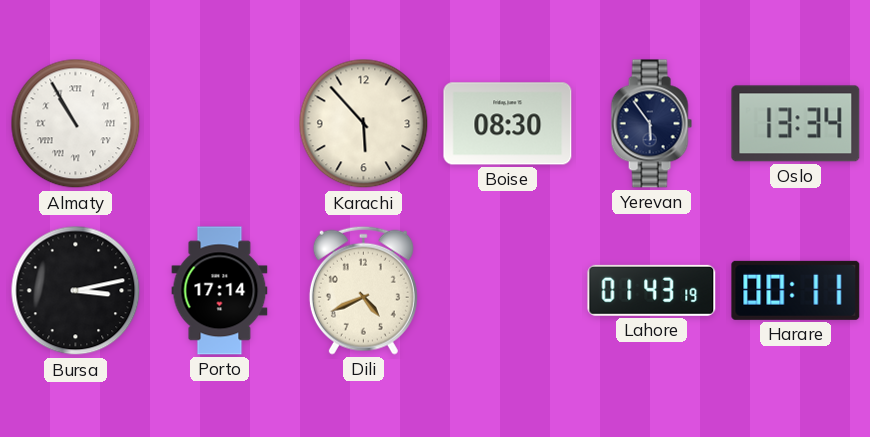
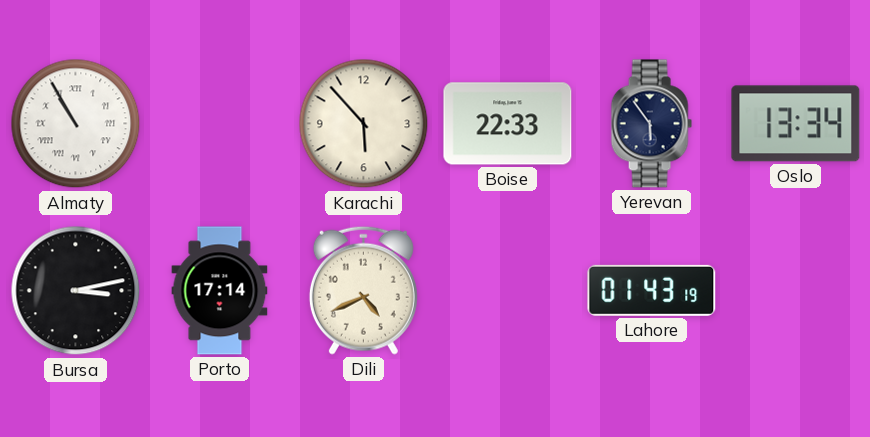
Boise: 08:30 -> 22:33 (508, 124)
Harare: 00:11 -> none (796, 290)
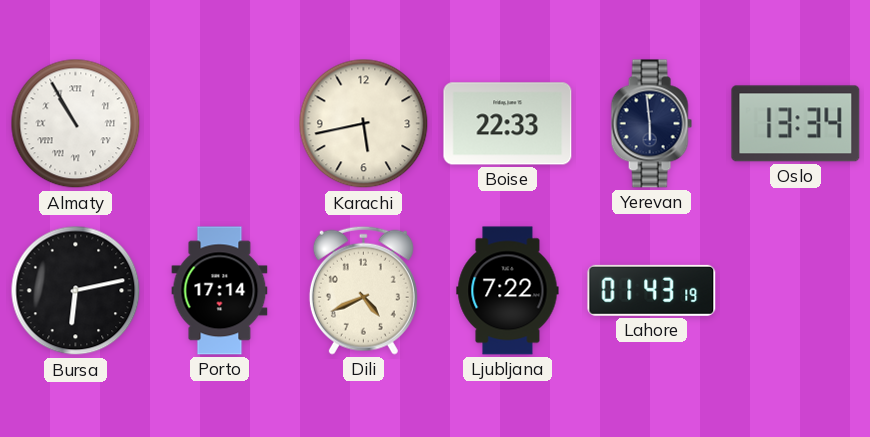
Karachi: 5:53 -> 5:43 (364, 124)
Yerevan: 5:54 -> 5:59 (651, 124)
Bursa: 3:13 -> 6:13 (76, 291)
Ljubljana: none -> 7:22 (508, 291)
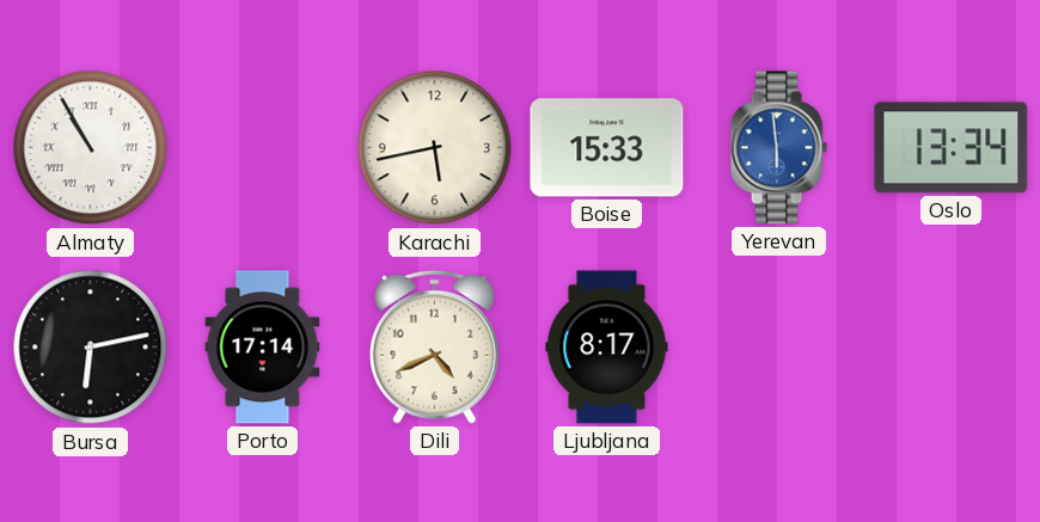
Boise: 22:33 -> 15:33 (607, 148)
Yerevan dial: navy -> blue (778, 148)
Ljubljana: 7:22 -> 8:17 (607, 348)
Lahore: 01:43 -> none (652, 290)
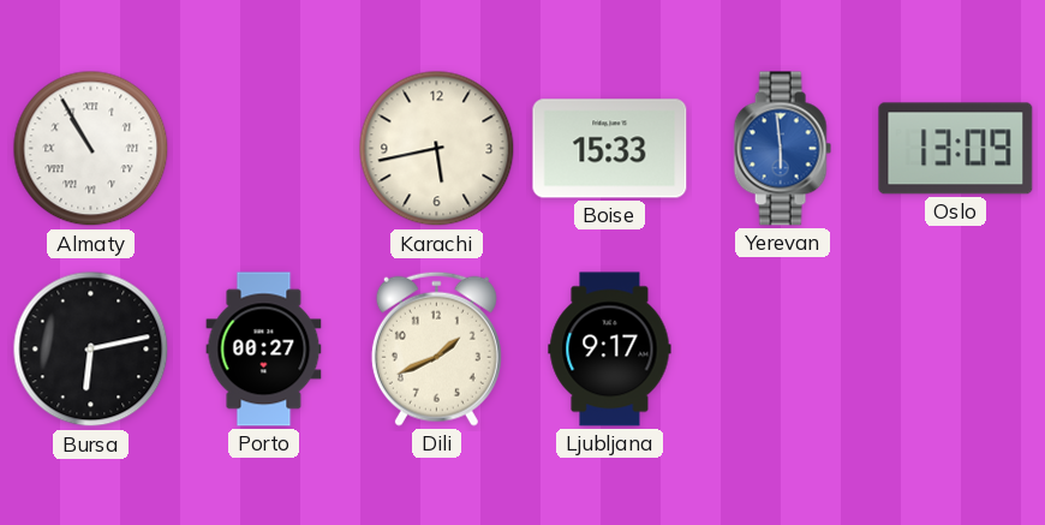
Oslo: 13:34 -> 13:09 (956, 149)
Porto: 17:14 -> 00:27 (264, 350)
Dili: 4:41 -> 1:41 (436, 348)
Ljubljana: 8:17 -> 9:17 (610, 350)
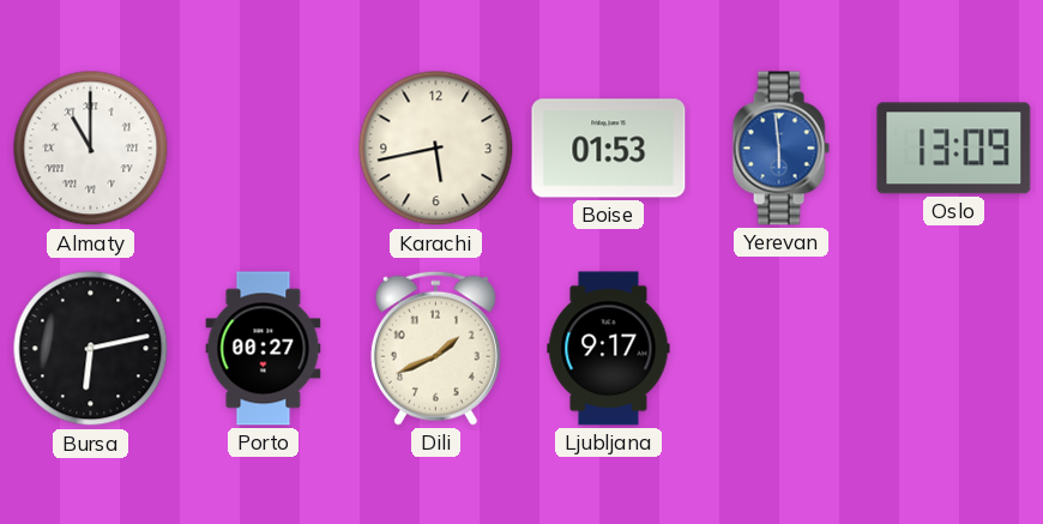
Almaty: 10:55 -> 11:00 (91, 149)
Boise: 15:33 -> 01:53 (609, 149)
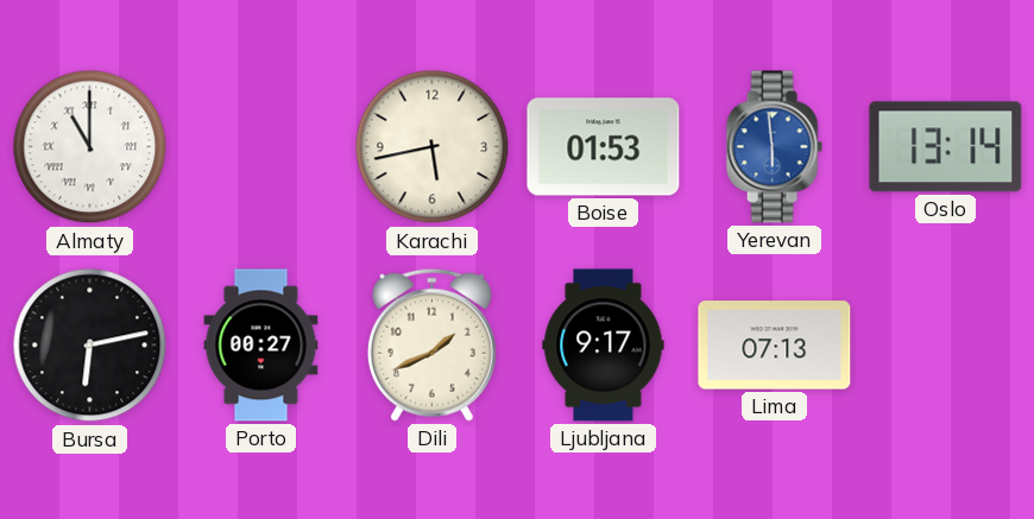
Oslo: 13:09 -> 13:14 (946, 147)
Lima: none -> 07:13 (775, 346)
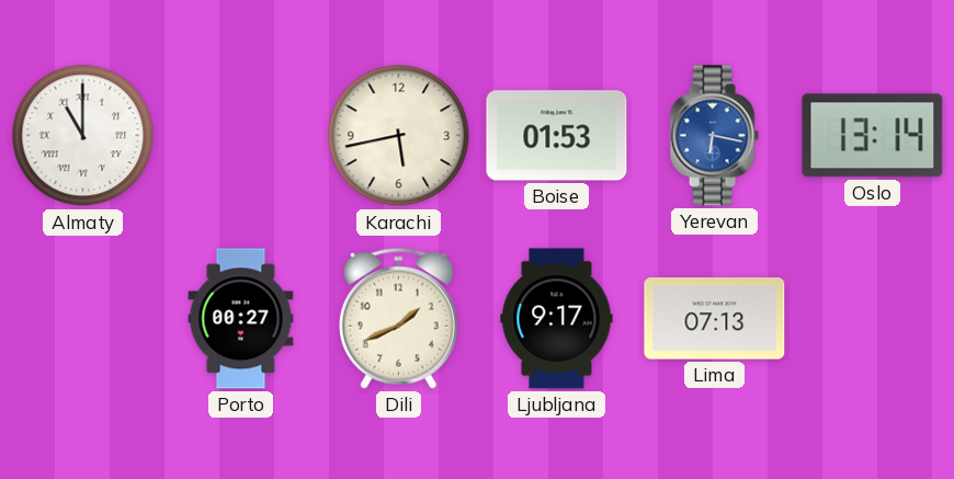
Yerevan: 5:59 -> 6:17 (714, 136)
Bursa: 6:13 -> none (90, 346)
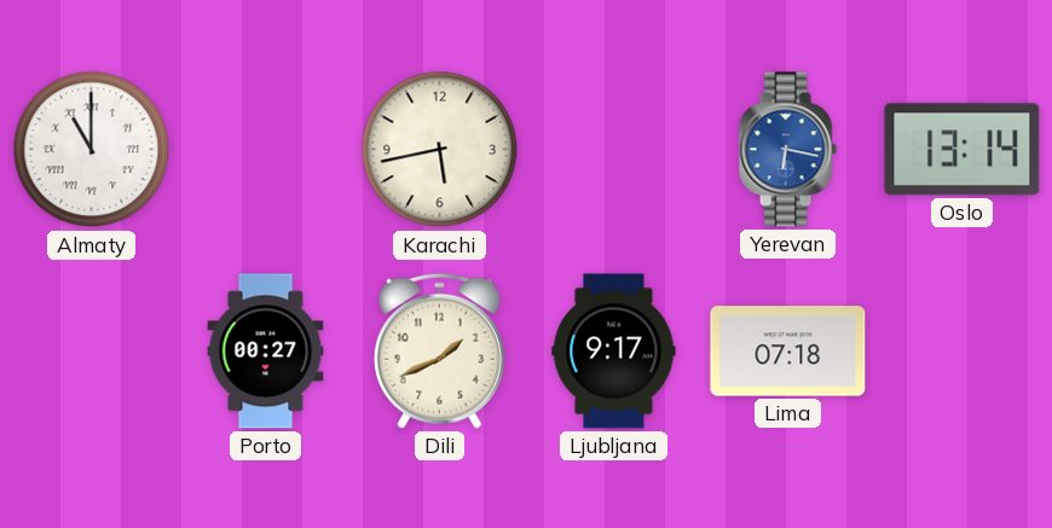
Boise: 01:53 -> none (557, 136)
Lima: 07:13 -> 07:18 (788, 352)
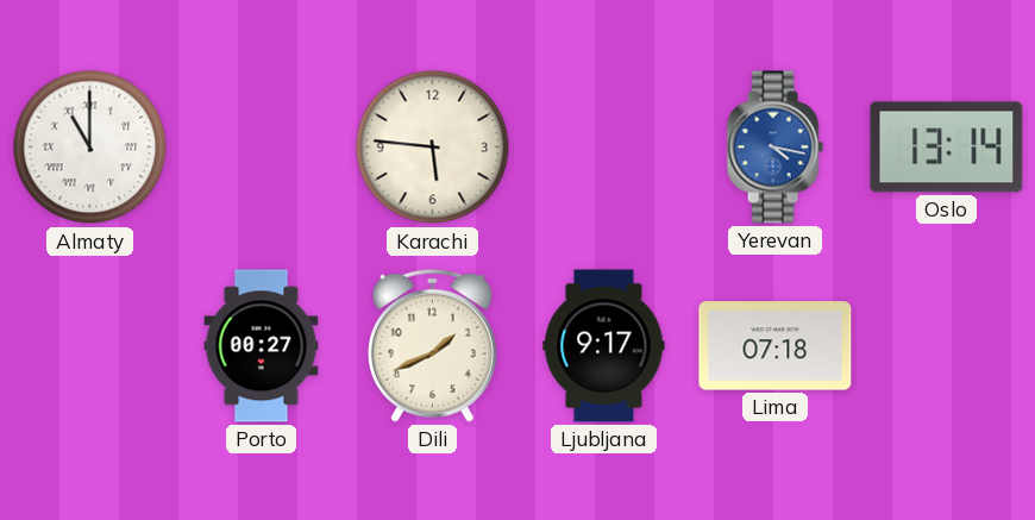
Karachi: 5:43 -> 5:46 (433, 148)
Yerevan: 6:17 -> 4:17 (774, 148)
